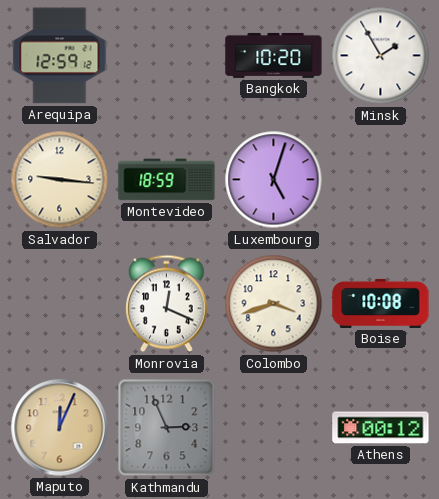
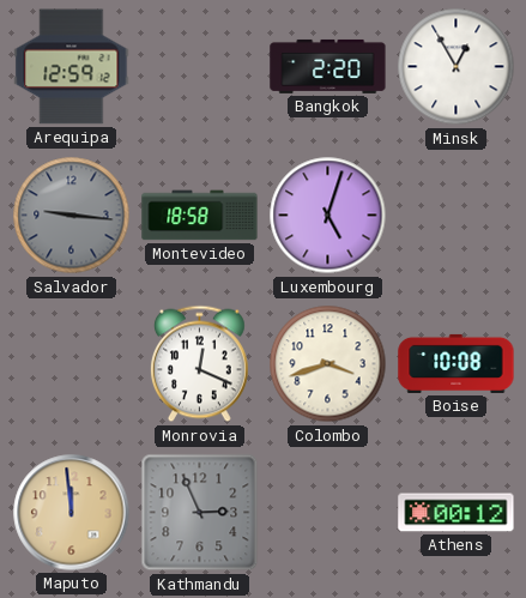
Bangkok: 10:20 -> 2:20 (328, 66)
Minsk: 1:55 -> 12:55 (457, 67)
Salvador dial: cream -> grey (72, 216)
Montevideo: 18:59 -> 18:58 (200, 216)
Maputo: 12:04 -> 11:59 (72, 513)
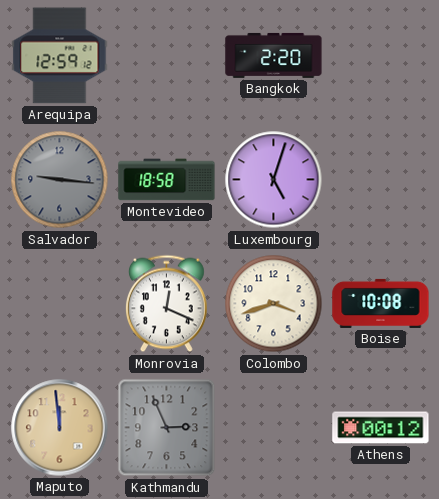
Minsk: 12:55 -> none (457, 67)
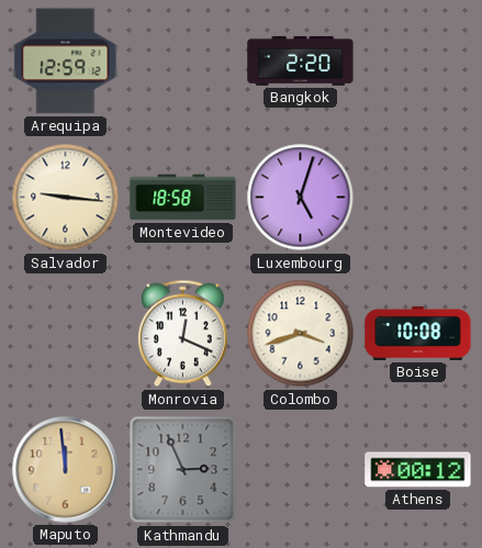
Salvador dial: grey -> cream (66, 198)
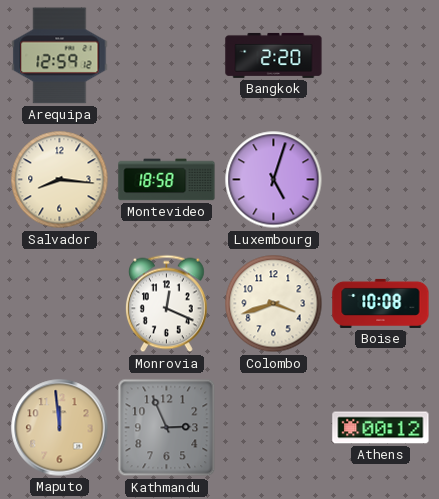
Salvador: 9:16 -> 8:16 (60, 180)
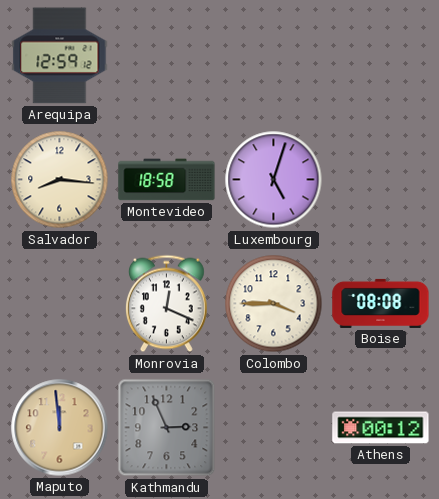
Bangkok: 2:20 -> none (274, 55)
Colombo: 3:42 -> 3:45 (274, 304)
Boise: 10:08 -> 08:08 (381, 303)
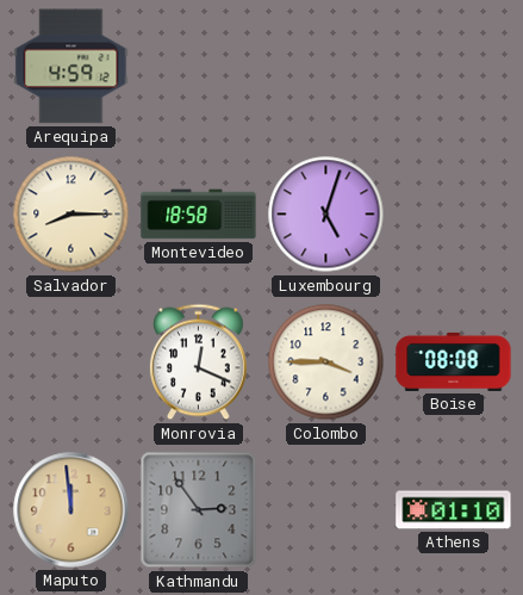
Arequipa: 12:59 -> 4:59 (71, 67)
Salvador: 8:16 -> 8:15 (71, 215)
Kathmandu: 2:56 -> 2:54 (199, 510)
Athens: 00:12 -> 01:10 (454, 510)
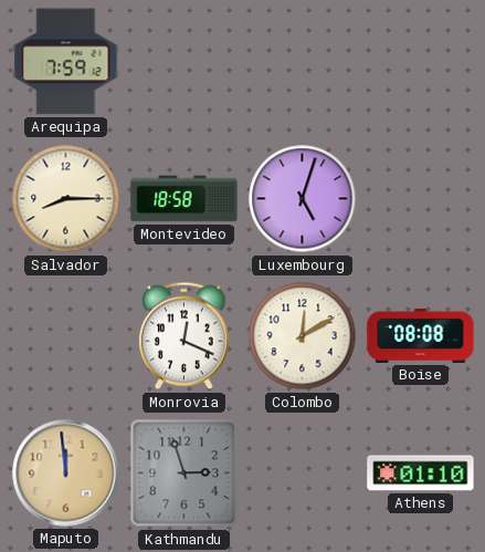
Arequipa: 4:59 -> 7:59 (66, 62)
Colombo: 3:45 -> 12:10 (303, 336)
Kathmandu: 2:54 -> 2:57 (184, 473)
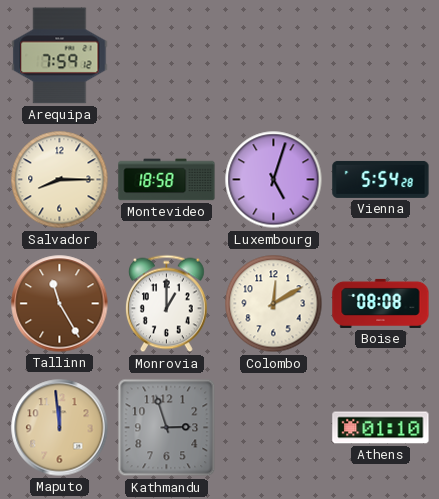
Vienna: none -> 5:54 (381, 179)
Tallinn: none -> 11:25 (60, 304)
Monrovia: 12:19 -> 1:00 (167, 304)
